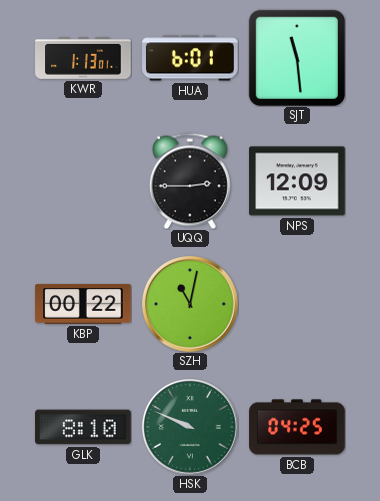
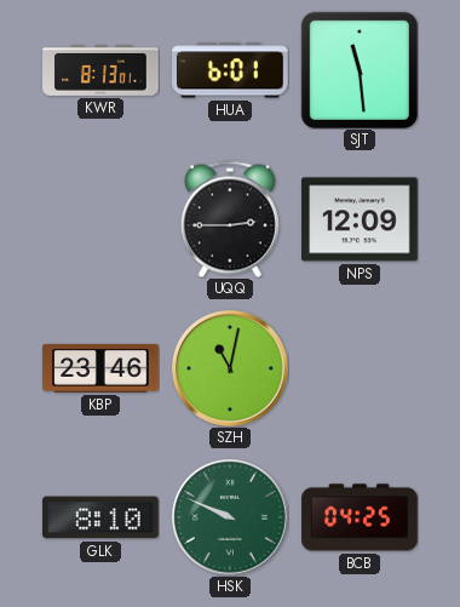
KWR: 1:13 -> 8:13 (100, 70)
KBP: 00:22 -> 23:46 (100, 368)
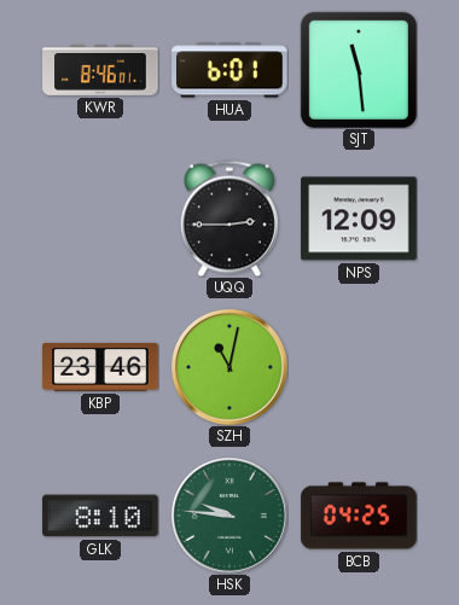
KWR: 8:13 -> 8:46 (100, 70)
HSK: 9:49 -> 9:46 (231, 517)
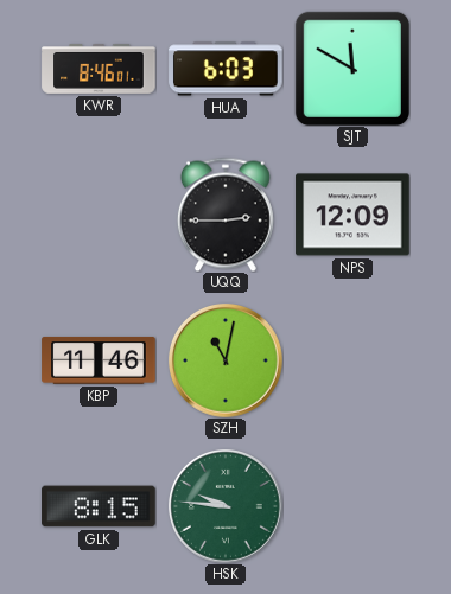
HUA: 6:01 -> 6:03 (225, 69)
SJT: 11:29 -> 11:50 (352, 69)
KBP: 23:46 -> 11:46 (99, 360)
GLK: 8:10 -> 8:15 (99, 506)
BCB: 04:25 -> none (359, 516)
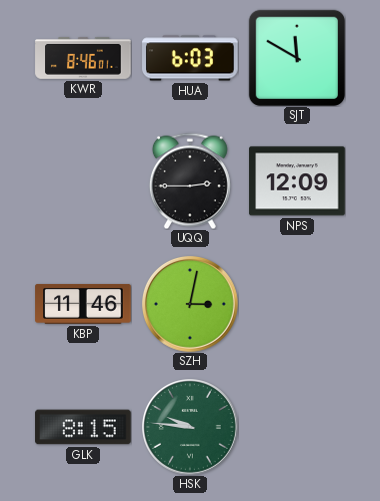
SZH: 11:02 -> 3:02 (191, 305)
